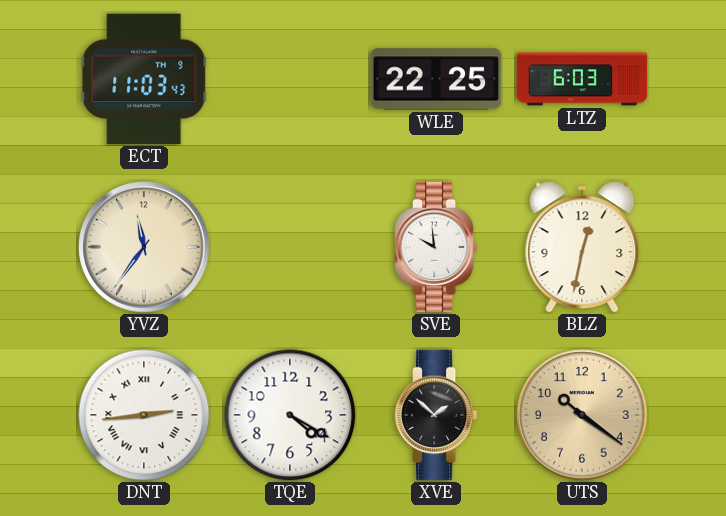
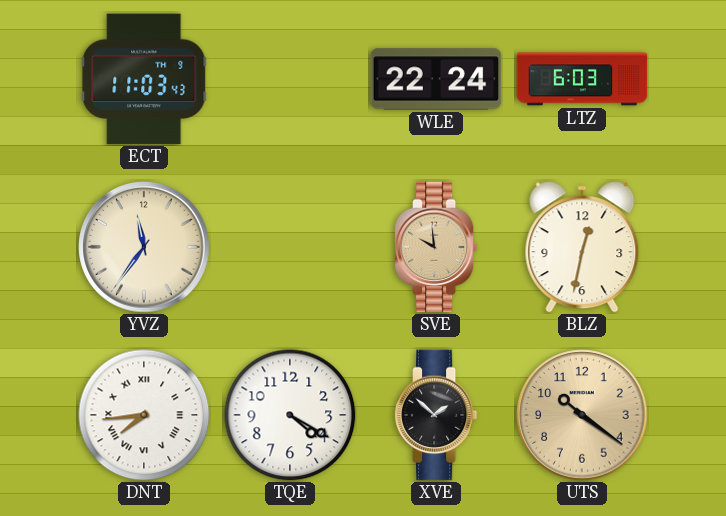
WLE: 22:25 -> 22:24 (436, 79)
SVE dial: white -> champagne (436, 247)
DNT: 2:44 -> 7:44 (144, 415)
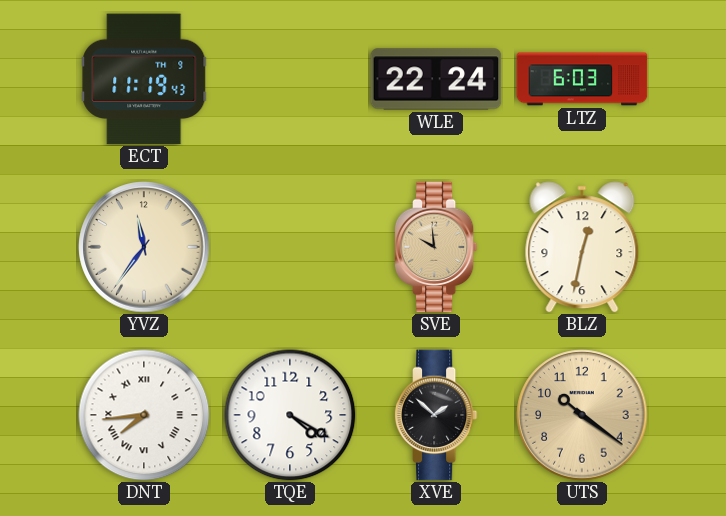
ECT: 11:03 -> 11:19 (144, 79)
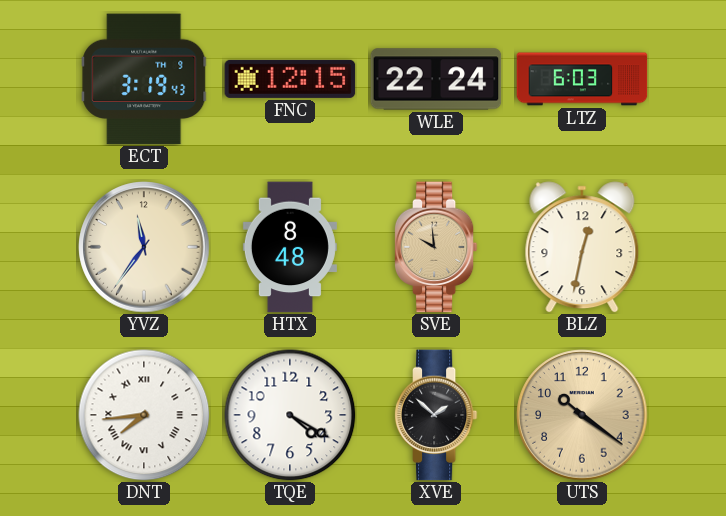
ECT: 11:19 -> 3:19 (144, 79)
FNC: none -> 12:15 (290, 79)
HTX: none -> 8:48 (290, 247)
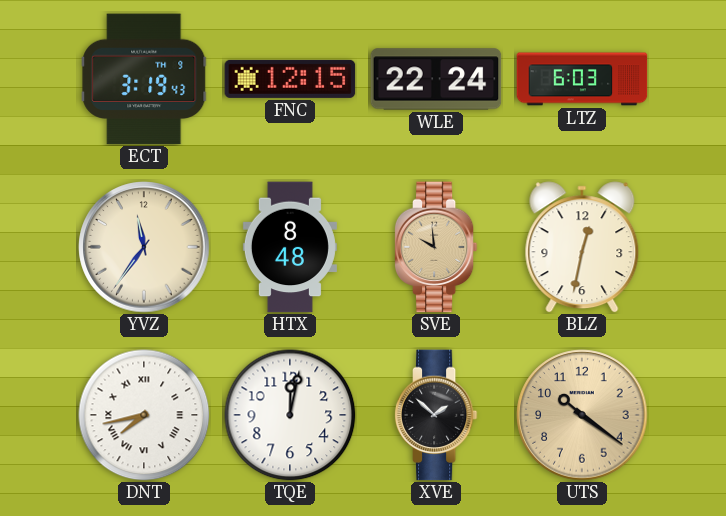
DNT: 7:44 -> 7:43 (144, 415)
TQE: 4:20 -> 12:02 (290, 415)
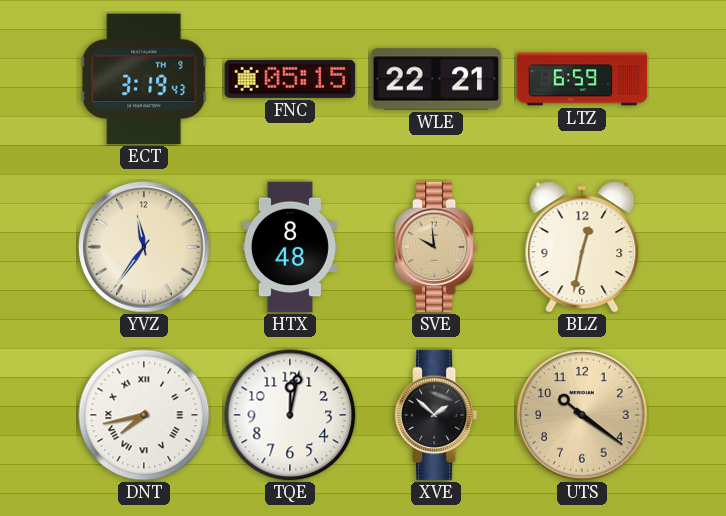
FNC: 12:15 -> 05:15 (290, 79)
WLE: 22:24 -> 22:21 (436, 79)
LTZ: 6:03 -> 6:59 (582, 79)
